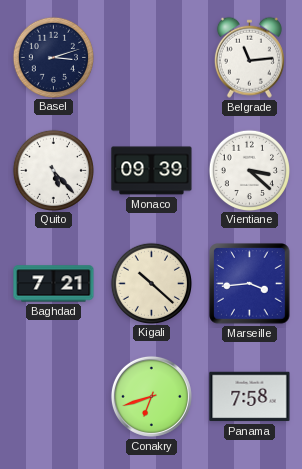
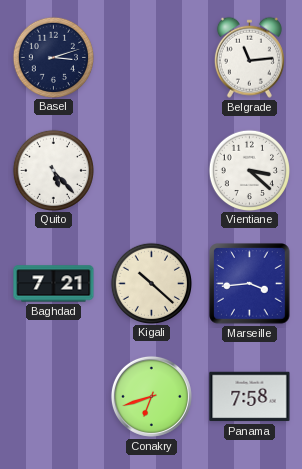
Monaco: 09:39 -> none (152, 171)
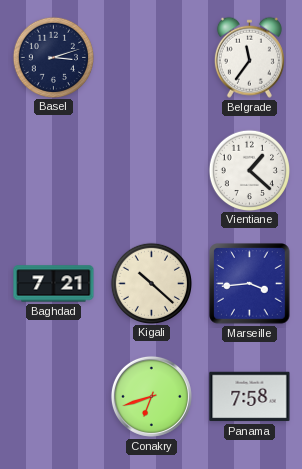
Belgrade: 11:14 -> 11:36 (249, 57)
Quito: 5:23 -> none (53, 170)
Vientiane: 3:22 -> 1:22 (249, 170)
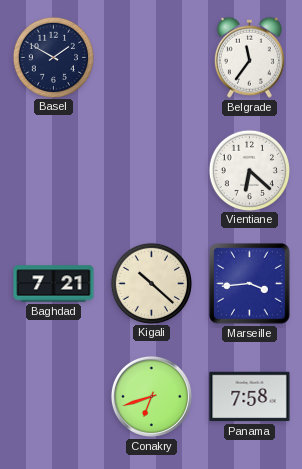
Basel: 3:12 -> 1:50 (53, 57)
Vientiane: 1:22 -> 6:22 (249, 170)
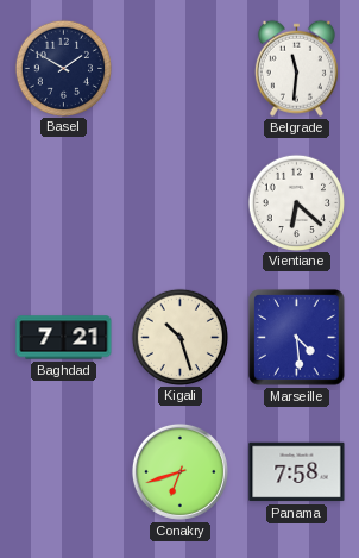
Belgrade: 11:36 -> 11:31 (296, 68)
Kigali: 10:22 -> 10:27 (179, 337)
Marseille: 3:44 -> 4:29 (297, 338)
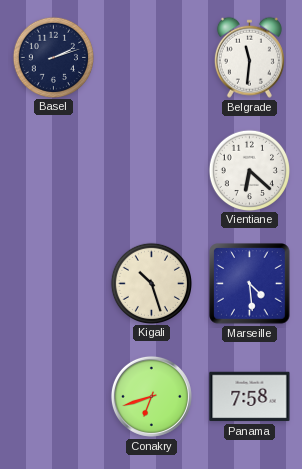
Basel: 1:50 -> 2:12 (53, 57)
Baghdad: 7:21 -> none (64, 338)
